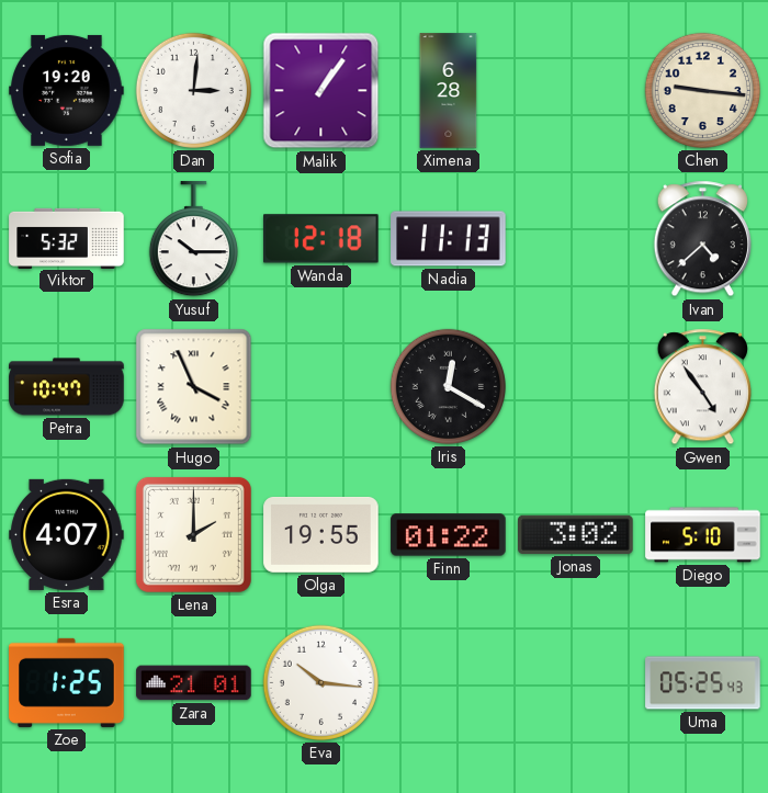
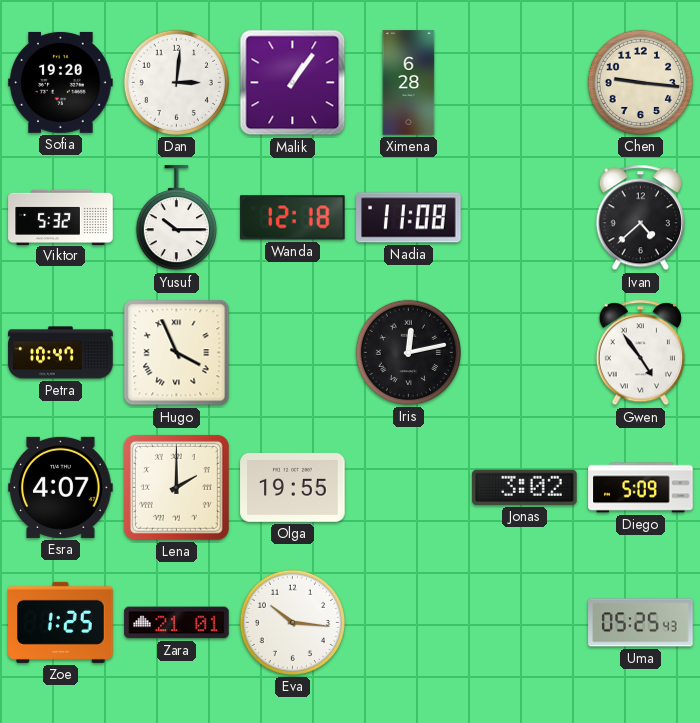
Nadia: 11:13 -> 11:08 (409, 218)
Iris: 12:20 -> 12:13 (408, 352)
Finn: 01:22 -> none (449, 535)
Diego: 5:10 -> 5:09 (641, 488)
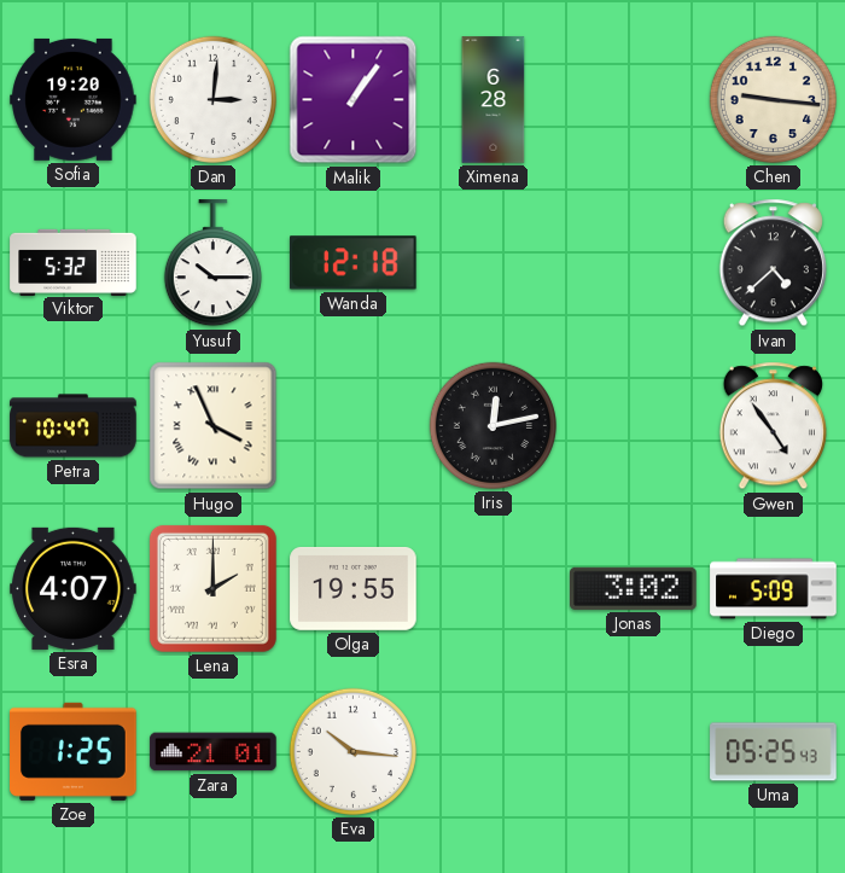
Nadia: 11:08 -> none (409, 218)
